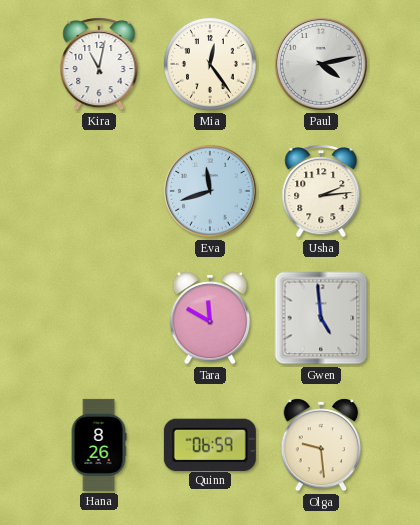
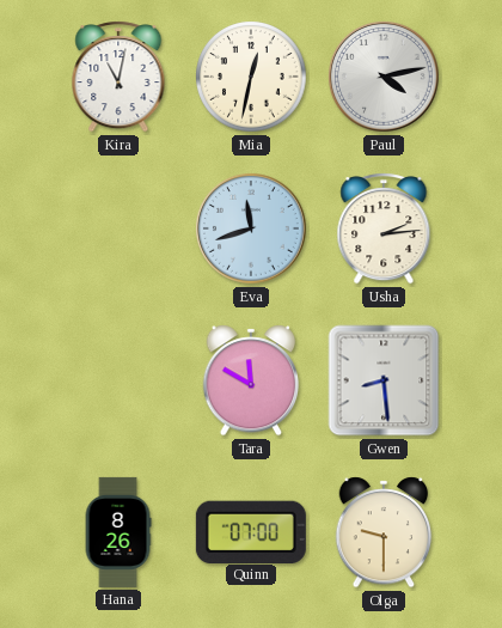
Mia: 12:24 -> 12:32 (251, 77)
Gwen: 4:59 -> 8:29 (384, 380)
Quinn: 06:59 -> 07:00 (251, 531)
Olga: 9:29 -> 9:30 (384, 532)
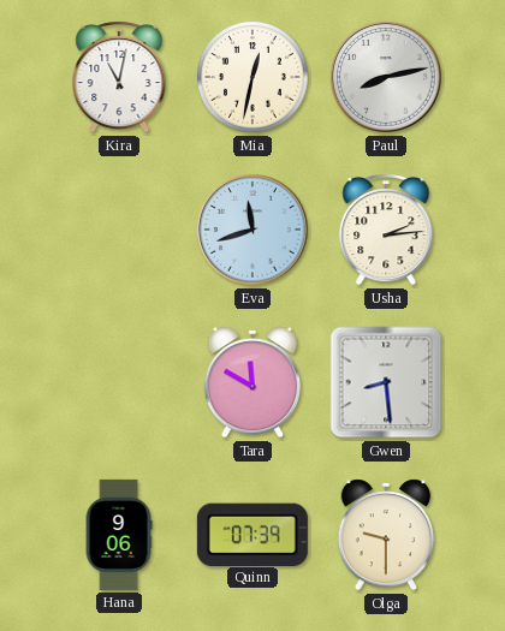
Paul: 4:13 -> 8:13 (387, 78)
Hana: 8:26 -> 9:06 (119, 535)
Quinn: 07:00 -> 07:39 (252, 534)
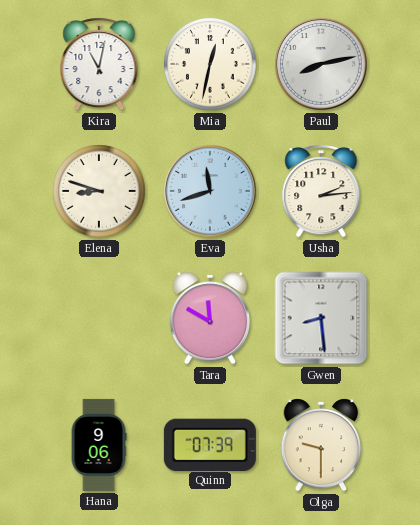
Elena: none -> 8:48 (99, 191)
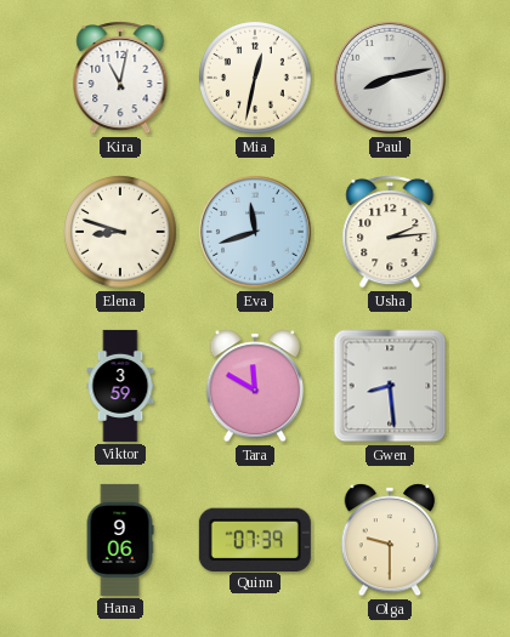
Viktor: none -> 3:59 (120, 386)
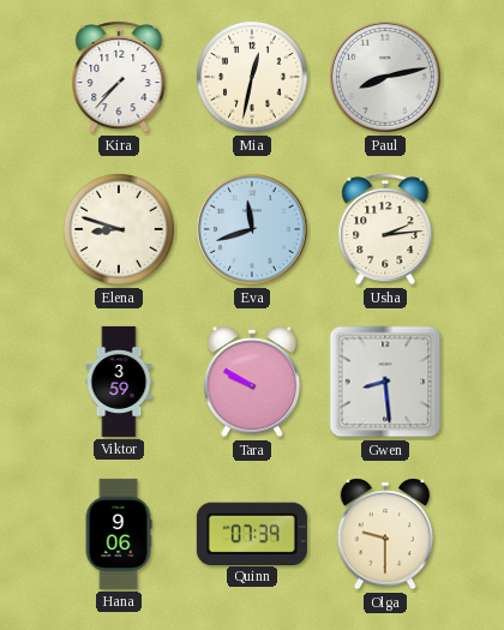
Kira: 11:02 -> 7:37 (119, 77)
Tara: 11:50 -> 9:50 (252, 382)
